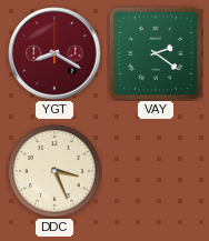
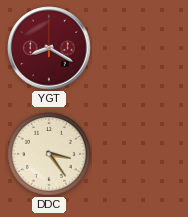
VAY: 2:21 -> none (156, 53)
DDC: 3:26 -> 3:24 (49, 154)
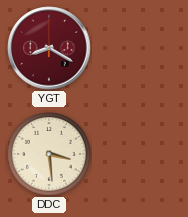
DDC: 3:24 -> 3:29 (49, 154)
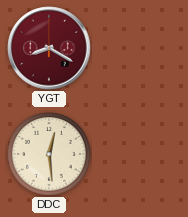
DDC: 3:29 -> 12:29 (49, 154)
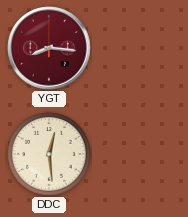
YGT: 8:20 -> 8:16 (49, 48)
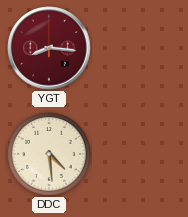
DDC: 12:29 -> 4:29 (49, 154)
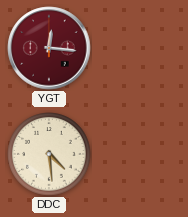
YGT: 8:16 -> 12:16 (49, 48)
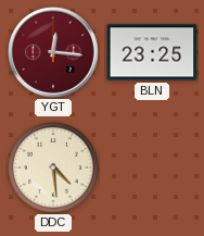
BLN: none -> 23:25 (152, 52)
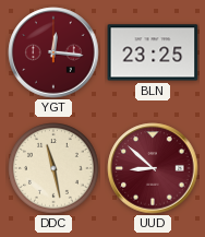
DDC: 4:29 -> 11:28 (53, 168)
UUD: none -> 8:52 (153, 168)
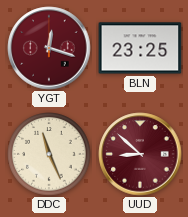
YGT: 12:16 -> 12:18 (49, 48)
DDC: 11:28 -> 11:26 (49, 154)
